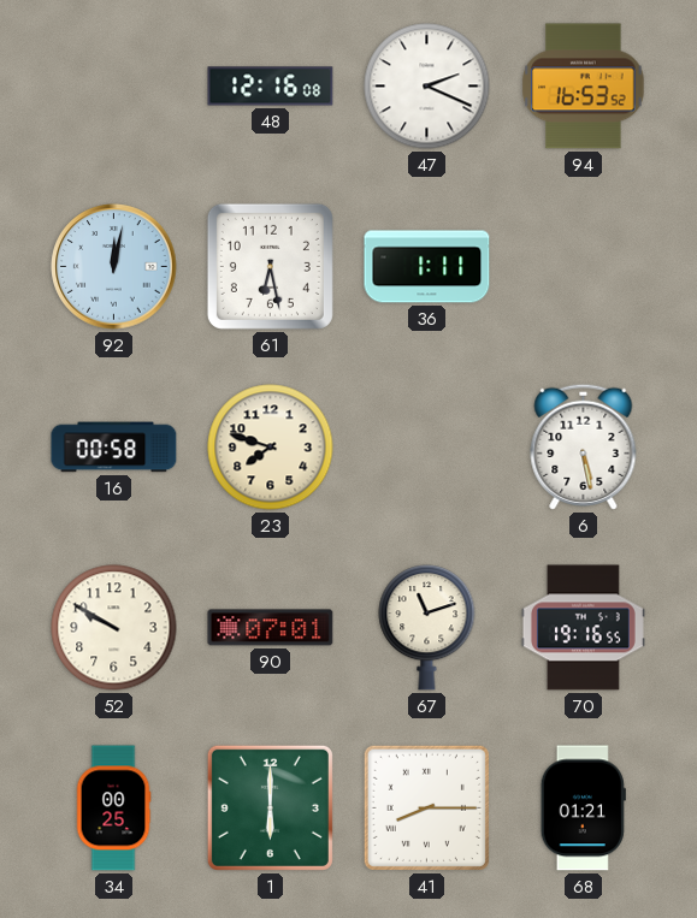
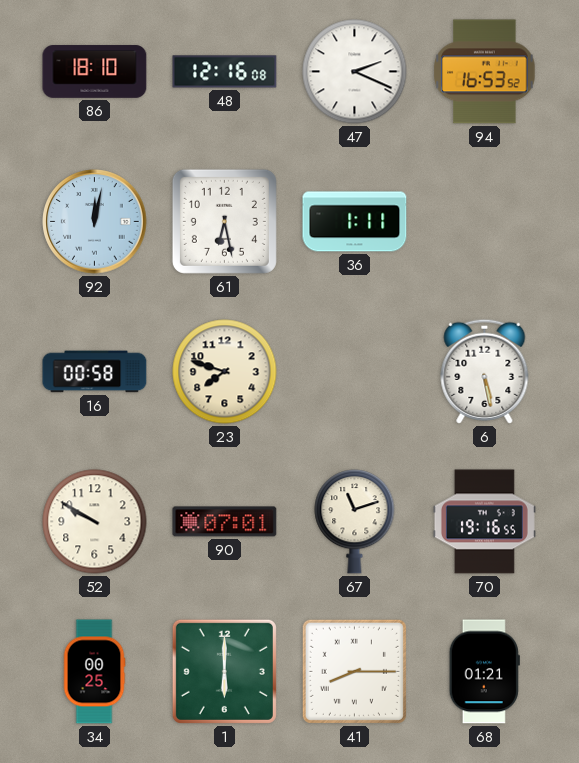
86: none -> 18:10 (95, 72)
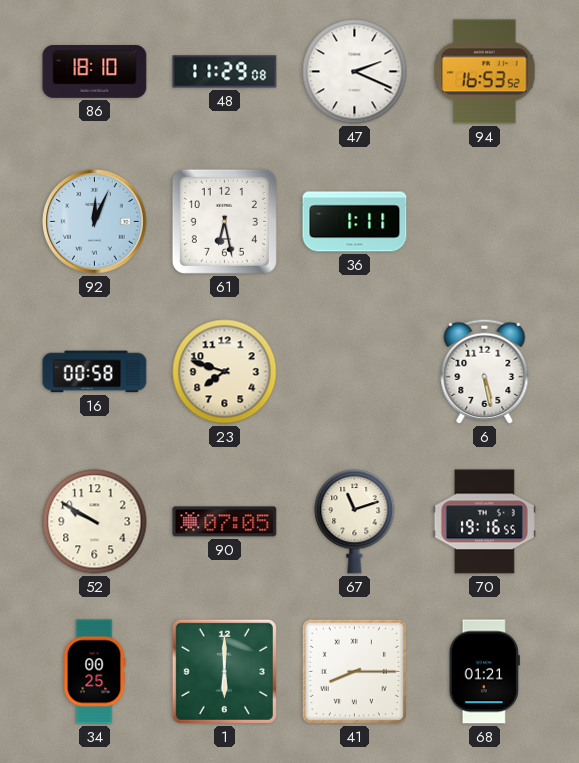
48: 12:16 -> 11:29 (225, 72)
92: 12:02 -> 12:04 (95, 222)
90: 07:01 -> 07:05 (225, 522)
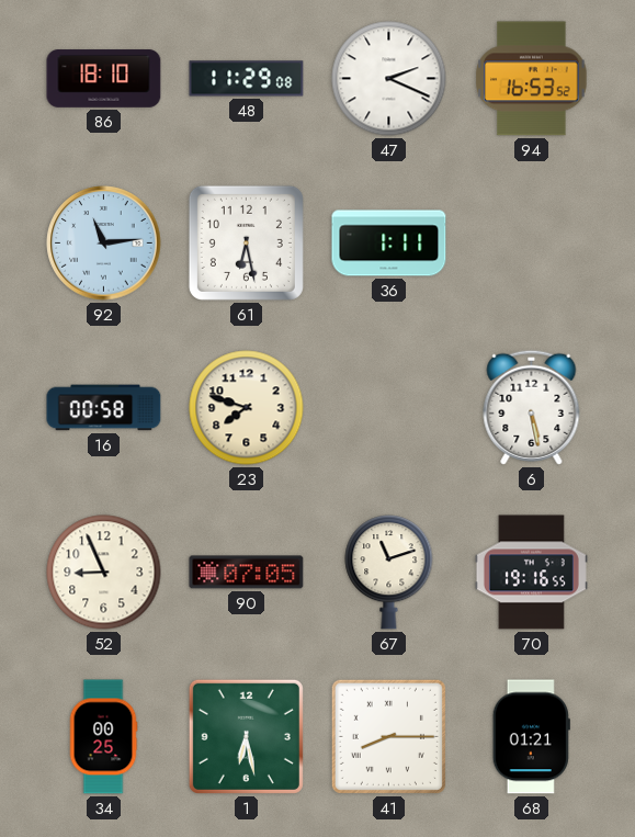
92: 12:04 -> 11:14 (104, 244)
52: 9:50 -> 8:56 (104, 573)
1: 6:00 -> 6:28 (246, 736)
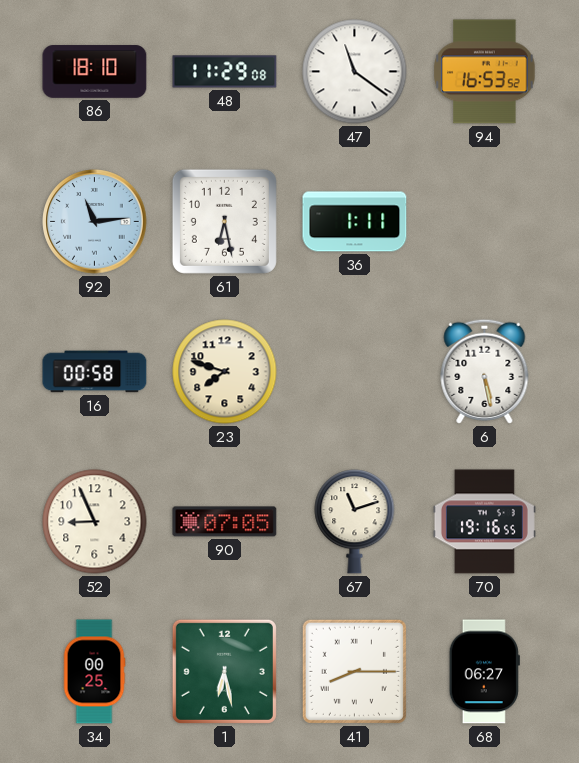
47: 2:19 -> 11:21 (355, 72)
68: 01:21 -> 06:27 (484, 672)
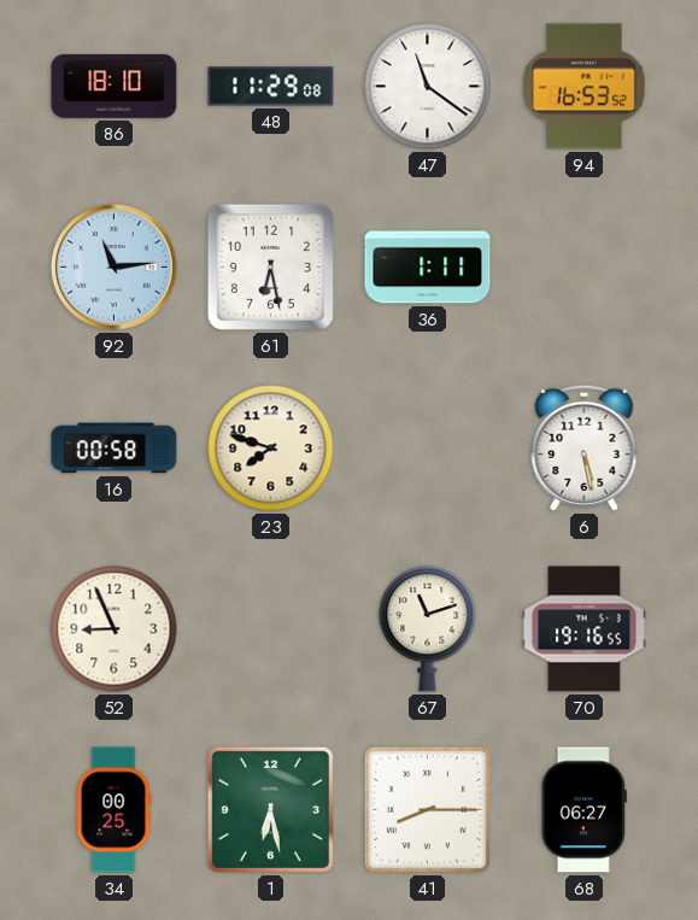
90: 07:05 -> none (225, 522)
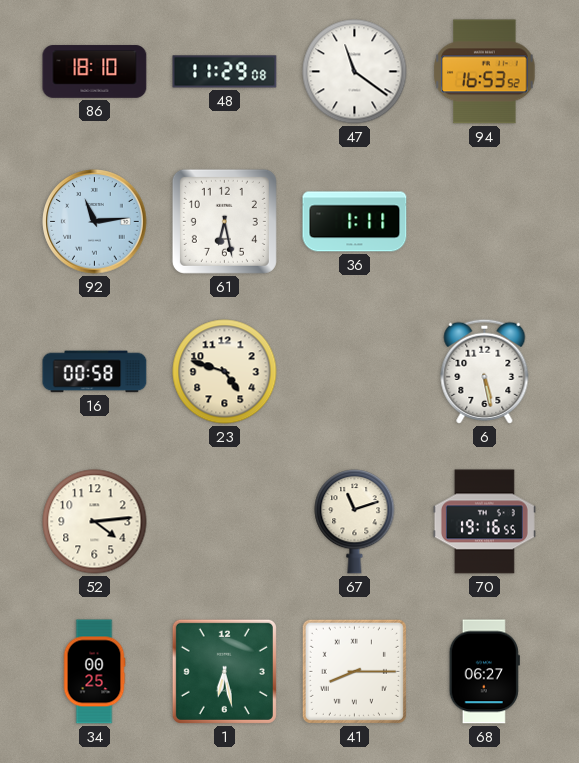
23: 7:48 -> 4:48 (225, 372)
52: 8:56 -> 4:14 (95, 522)
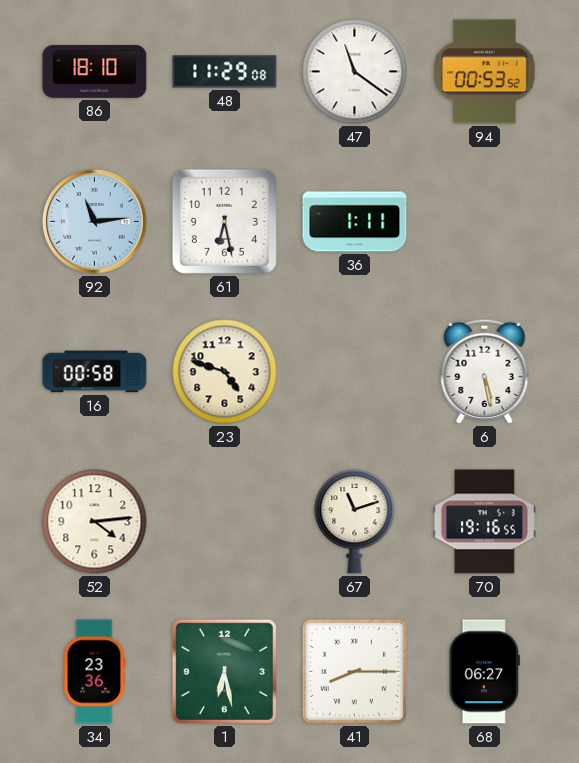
94: 16:53 -> 00:53 (485, 72)
34: 00:25 -> 23:36 (94, 672)
